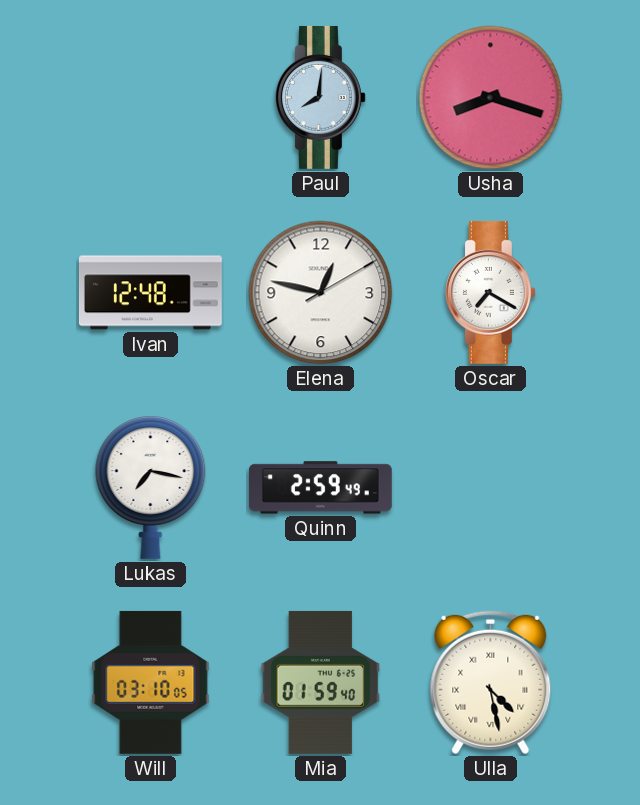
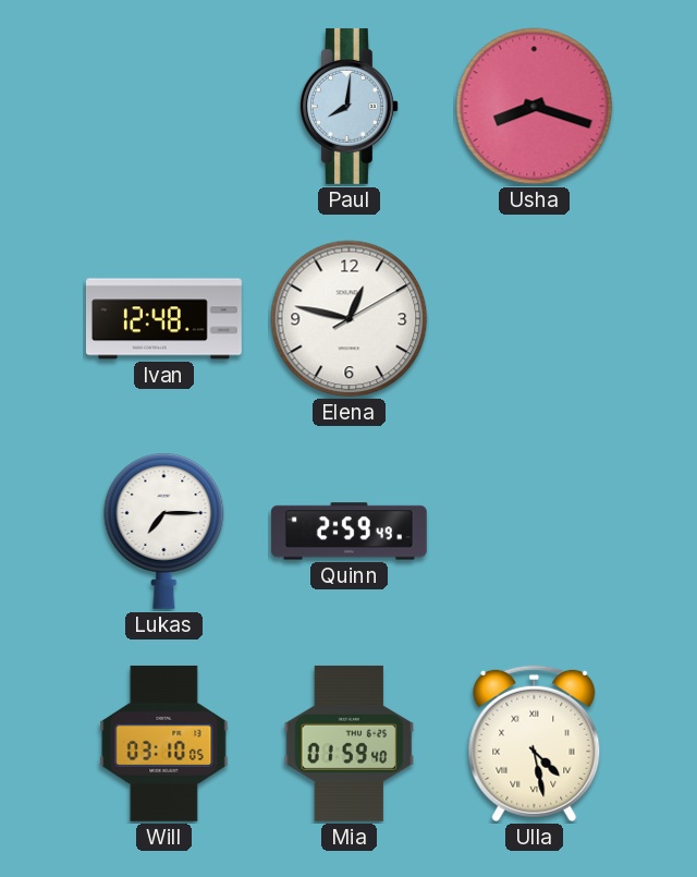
Oscar: 7:20 -> none (490, 292)
Lukas: 7:17 -> 7:15 (164, 531)
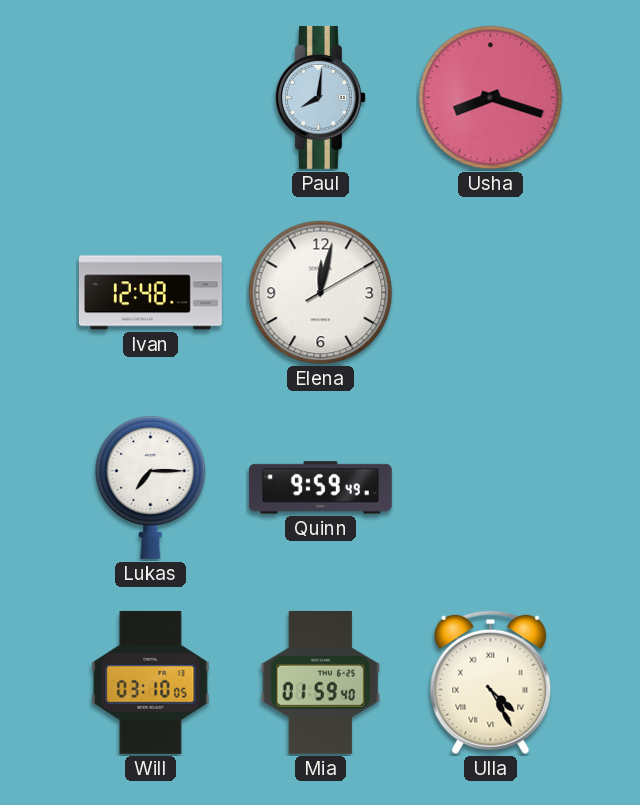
Elena: 12:47 -> 12:02 (321, 293)
Quinn: 2:59 -> 9:59 (320, 488)
Ulla: 4:28 -> 4:25 (491, 683)
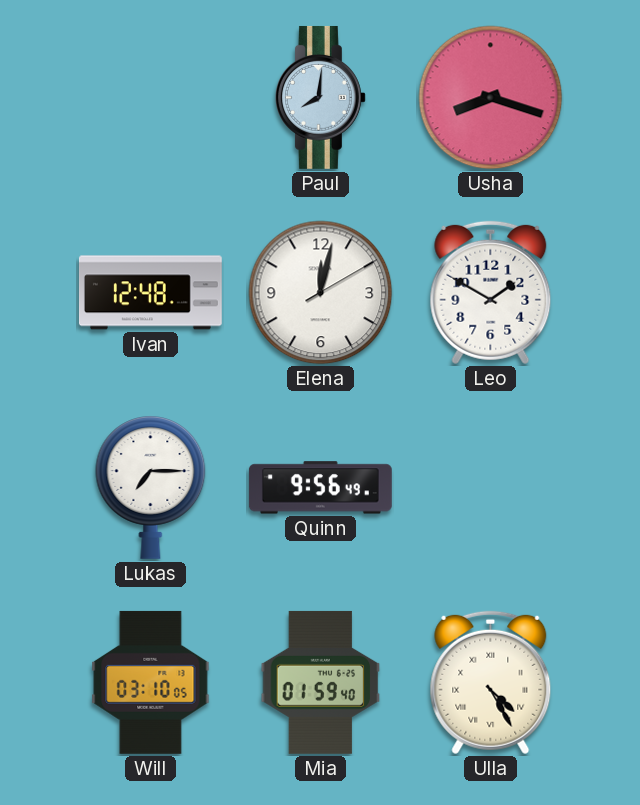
Leo: none -> 1:50 (491, 293)
Quinn: 9:59 -> 9:56 (320, 488)
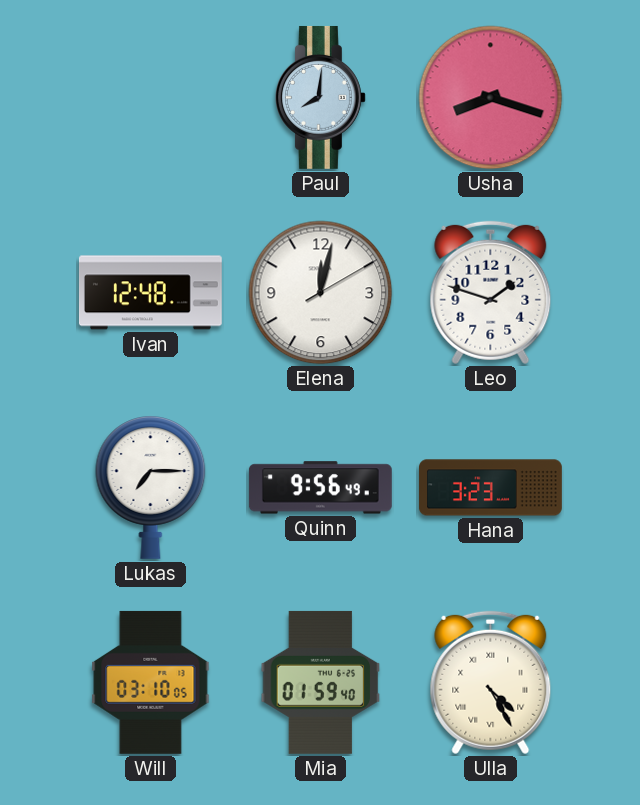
Leo: 1:50 -> 1:48 (491, 293)
Hana: none -> 3:23 (491, 488)
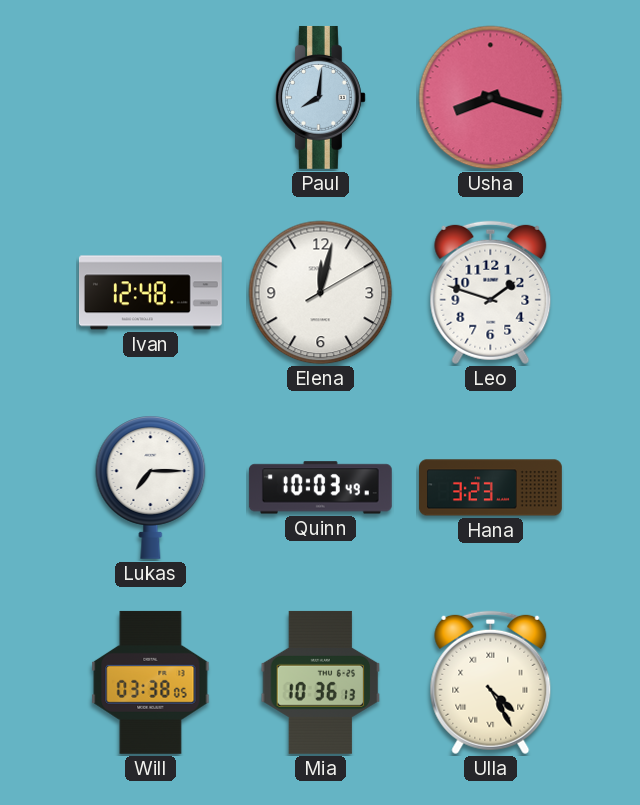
Quinn: 9:56 -> 10:03 (320, 488)
Will: 03:10 -> 03:38 (151, 682)
Mia: 01:59 -> 10:36 (321, 682)
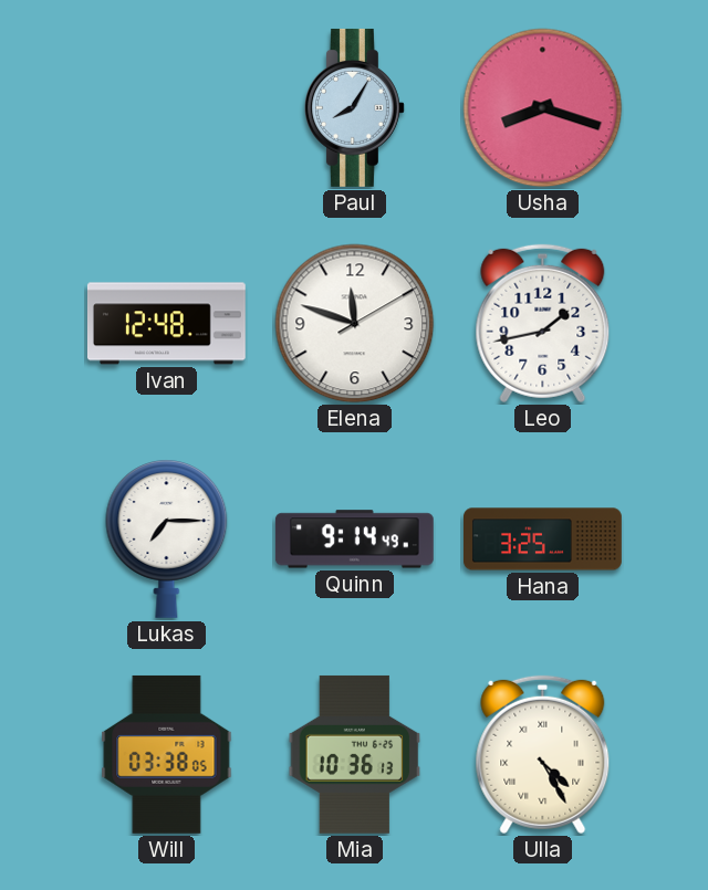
Paul: 8:01 -> 8:05 (354, 107)
Elena: 12:02 -> 11:48 (355, 324)
Leo: 1:48 -> 1:43 (543, 324)
Quinn: 10:03 -> 9:14 (354, 540)
Hana: 3:23 -> 3:25 (543, 540)
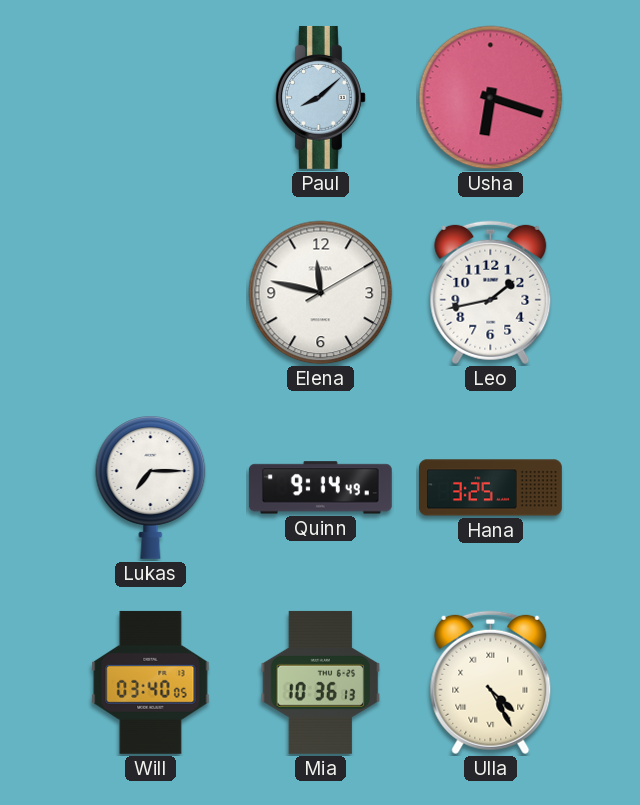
Paul: 8:05 -> 8:08 (320, 97)
Usha: 8:18 -> 6:18 (491, 98)
Ivan: 12:48 -> none (166, 324)
Elena: 11:48 -> 11:47 (321, 293)
Will: 03:38 -> 03:40 (151, 682)
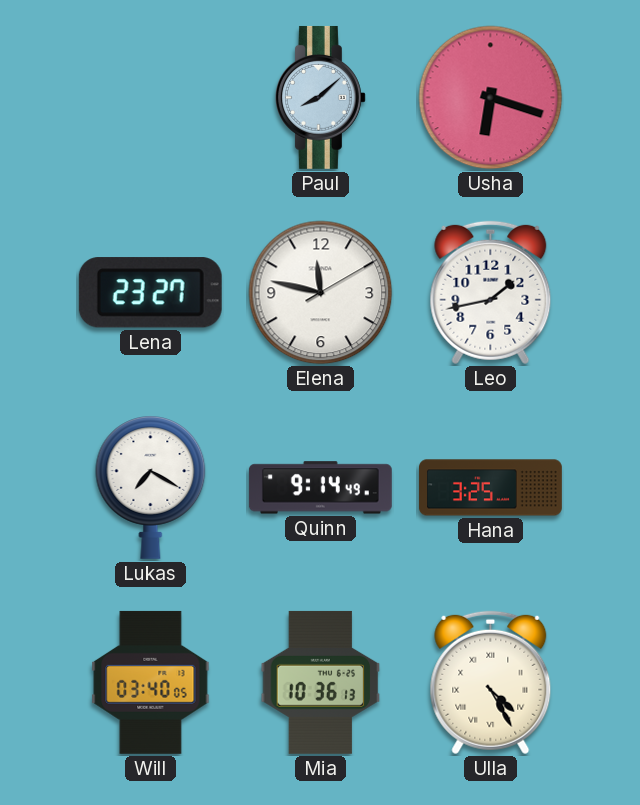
Lena: none -> 23:27 (150, 293)
Lukas: 7:15 -> 7:20 (151, 487)
